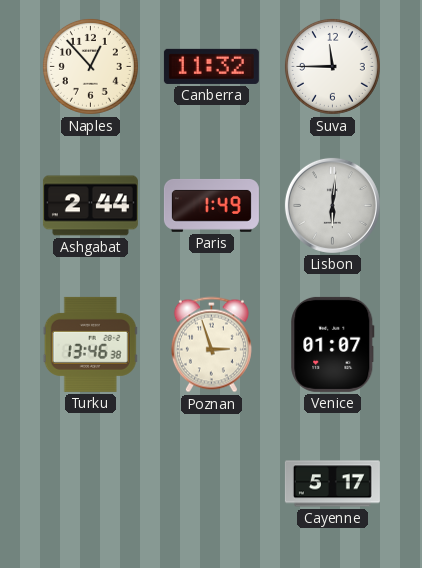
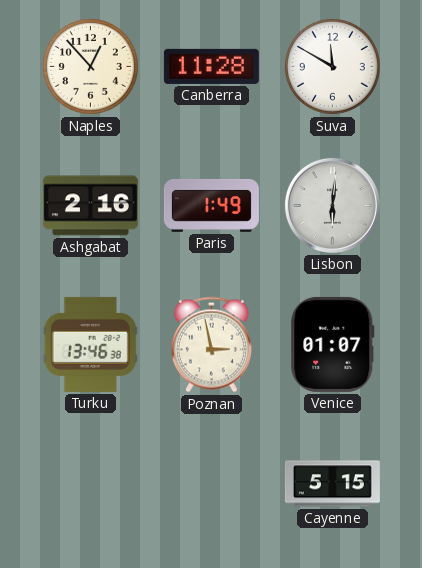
Canberra: 11:32 -> 11:28 (211, 66)
Suva: 11:45 -> 11:50 (332, 66)
Ashgabat: 2:44 -> 2:16 (90, 206)
Poznan: 2:57 -> 2:58 (211, 345)
Cayenne: 5:17 -> 5:15 (332, 484)
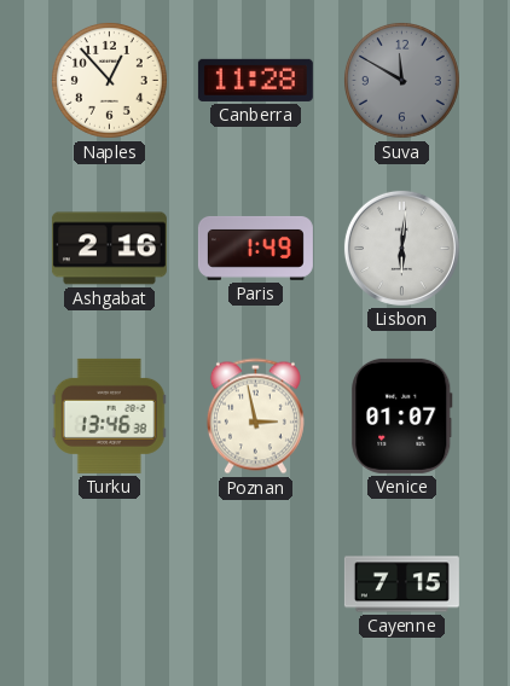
Suva dial: white -> grey (401, 80)
Cayenne: 5:15 -> 7:15 (401, 585)
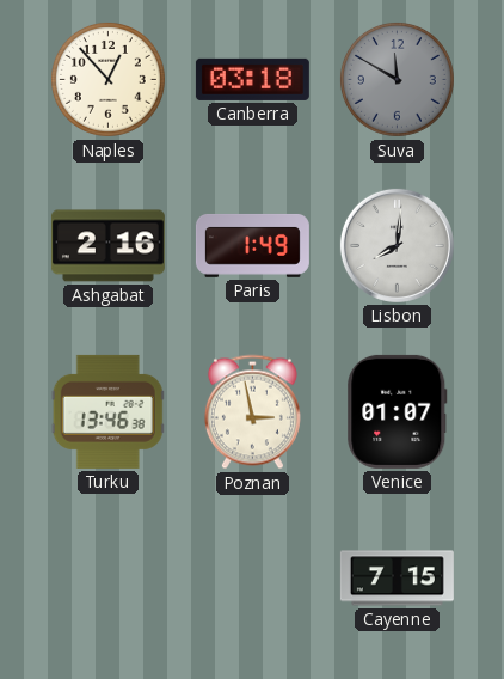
Canberra: 11:28 -> 03:18 (252, 79)
Lisbon: 6:01 -> 8:01 (397, 245)
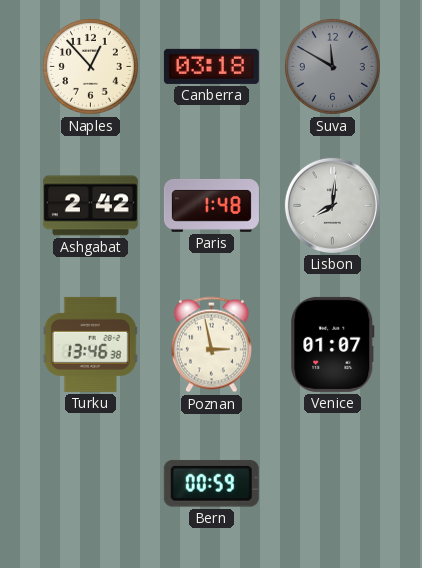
Ashgabat: 2:16 -> 2:42 (90, 206)
Paris: 1:49 -> 1:48 (211, 205)
Bern: none -> 00:59 (211, 484)
Cayenne: 7:15 -> none (397, 579)
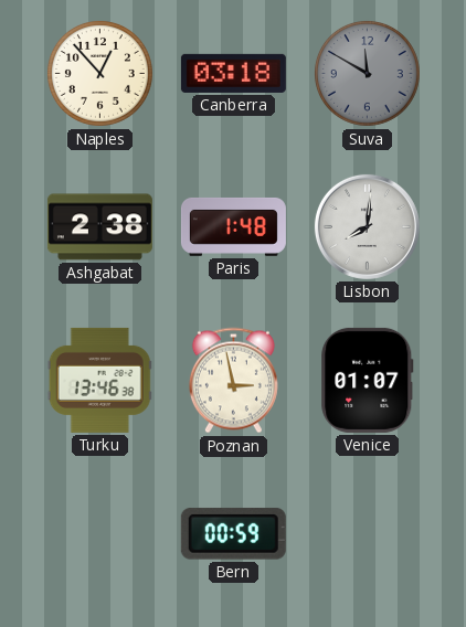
Ashgabat: 2:42 -> 2:38 (99, 227)
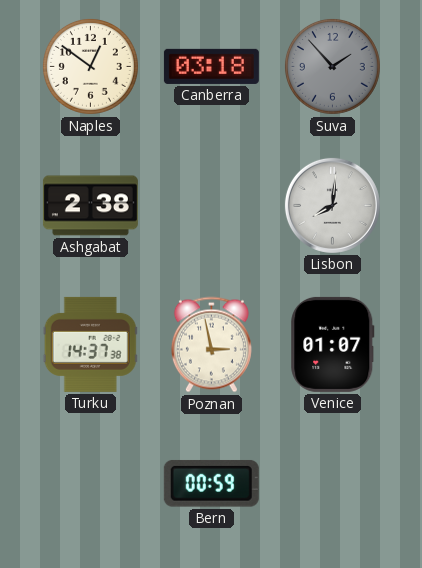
Naples: 12:53 -> 12:51 (90, 66)
Suva: 11:50 -> 1:53 (332, 66)
Paris: 1:48 -> none (233, 226)
Turku: 13:46 -> 14:37 (90, 344)
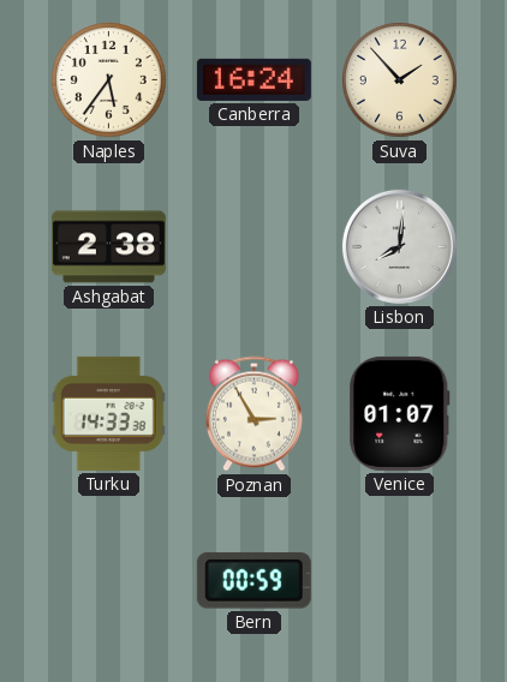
Naples: 12:51 -> 5:36 (108, 79)
Canberra: 03:18 -> 16:24 (253, 79)
Suva dial: grey -> cream (399, 79)
Turku: 14:37 -> 14:33 (108, 413)
Poznan: 2:58 -> 2:55 (253, 414)
